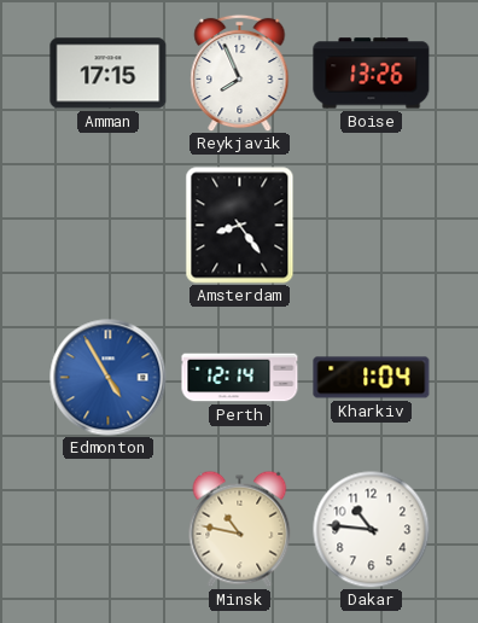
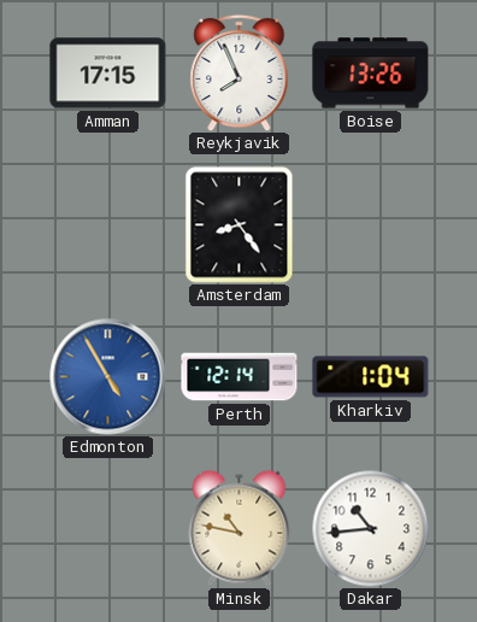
Dakar: 10:46 -> 10:44 (370, 528)
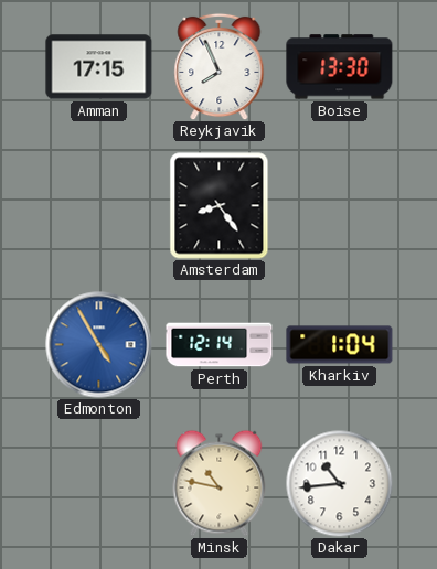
Boise: 13:26 -> 13:30 (340, 67)
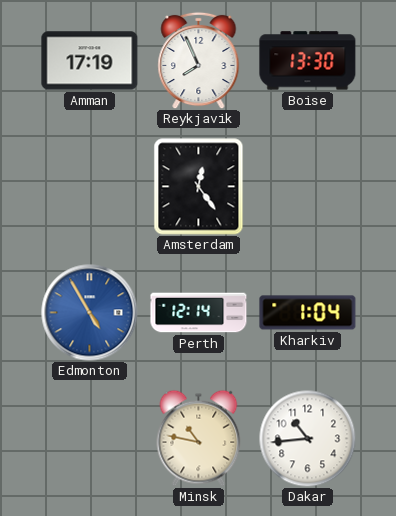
Amman: 17:15 -> 17:19 (90, 61)
Amsterdam: 8:24 -> 12:24 (199, 187)
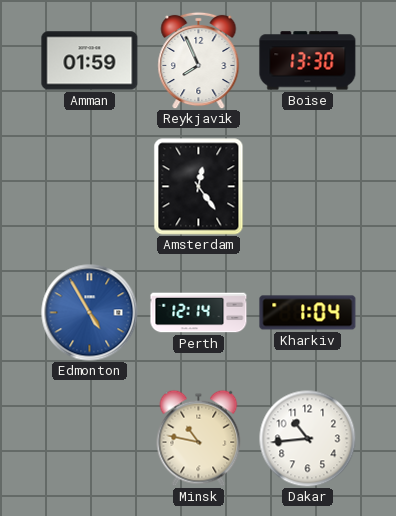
Amman: 17:19 -> 01:59 (90, 61)
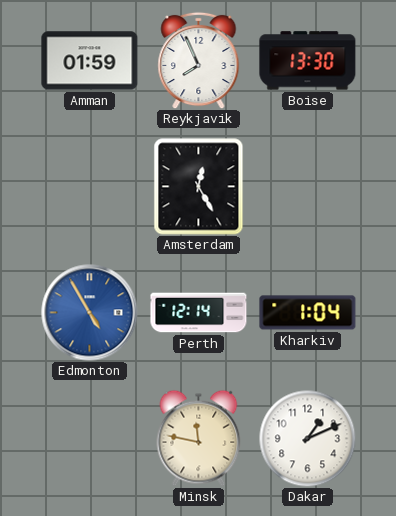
Amsterdam: 12:24 -> 12:25 (199, 187)
Minsk: 10:47 -> 11:47 (199, 438)
Dakar: 10:44 -> 1:11 (307, 438)
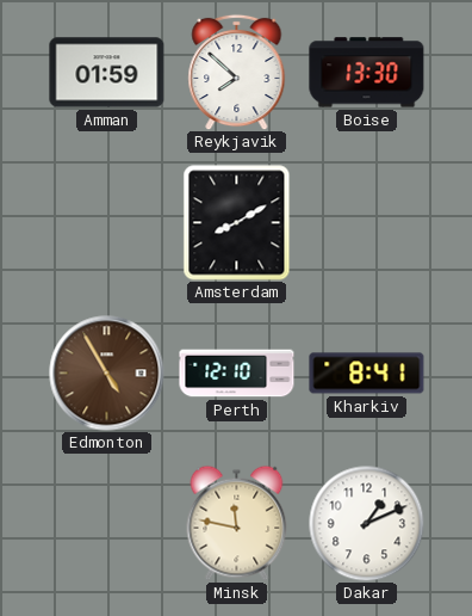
Reykjavik: 7:56 -> 7:52 (237, 72)
Amsterdam: 12:25 -> 8:10 (237, 223)
Edmonton dial: blue -> brown (107, 374)
Perth: 12:14 -> 12:10 (237, 374)
Kharkiv: 1:04 -> 8:41 (367, 374)
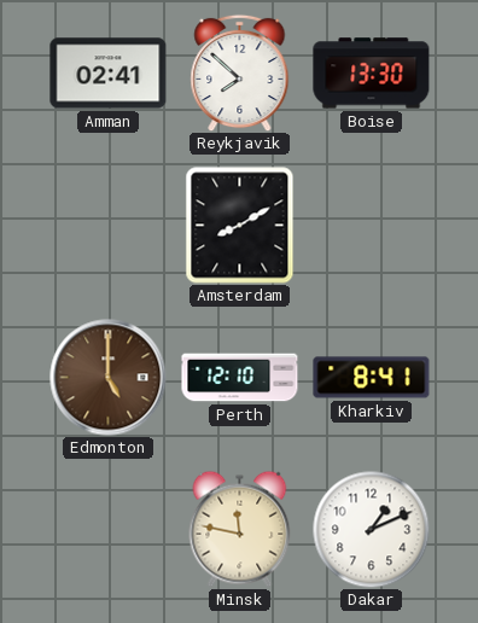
Amman: 01:59 -> 02:41 (109, 74)
Edmonton: 4:55 -> 5:00 (109, 378)
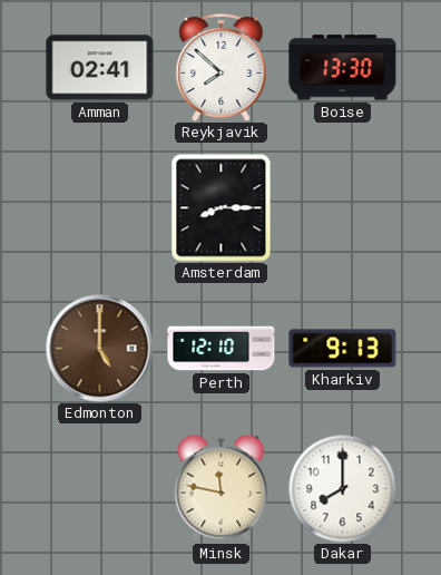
Amsterdam: 8:10 -> 8:15 (222, 208)
Kharkiv: 8:41 -> 9:13 (343, 349)
Dakar: 1:11 -> 8:00 (342, 488)
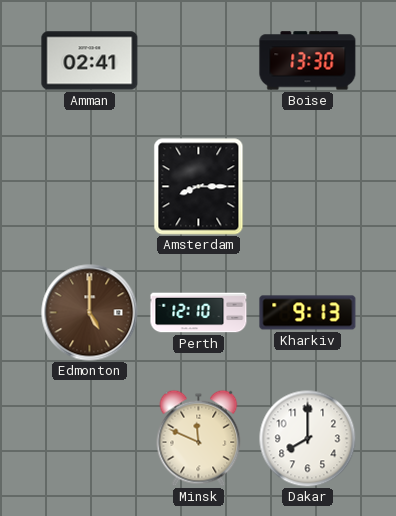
Reykjavik: 7:52 -> none (222, 67)
Minsk: 11:47 -> 11:49 (199, 438)
